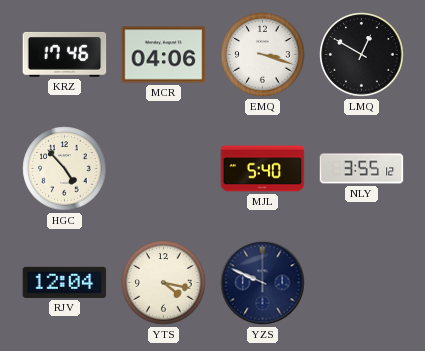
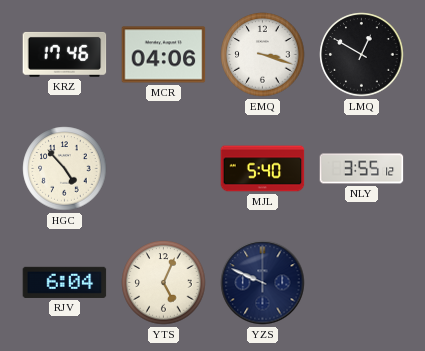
RJV: 12:04 -> 6:04 (65, 282)
YTS: 4:17 -> 5:04 (164, 283)
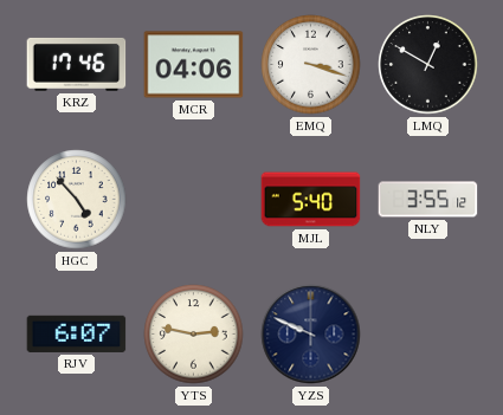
RJV: 6:04 -> 6:07 (77, 333)
YTS: 5:04 -> 2:47 (194, 335)
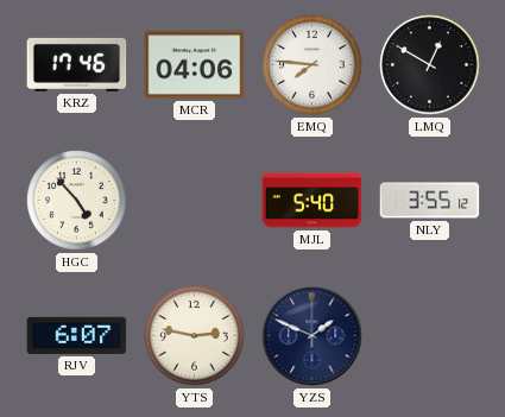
EMQ: 3:18 -> 7:46 (313, 65)
YZS: 9:49 -> 1:49 (313, 336)
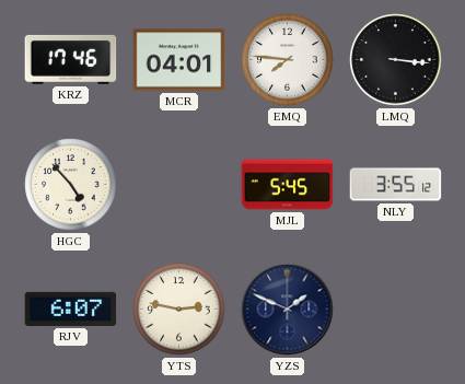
MCR: 04:06 -> 04:01 (179, 60)
LMQ: 12:50 -> 3:16 (396, 60)
MJL: 5:40 -> 5:45 (288, 185)
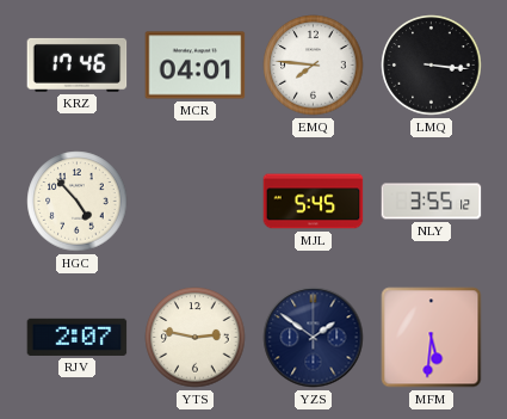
RJV: 6:07 -> 2:07 (78, 337)
YZS: 1:49 -> 1:51 (314, 338)
MFM: none -> 5:31 (432, 338)
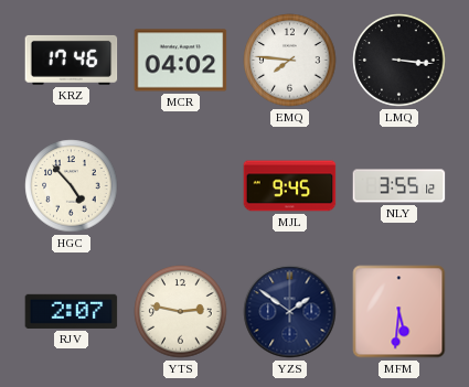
MCR: 04:01 -> 04:02 (181, 61)
MJL: 5:45 -> 9:45 (290, 186)
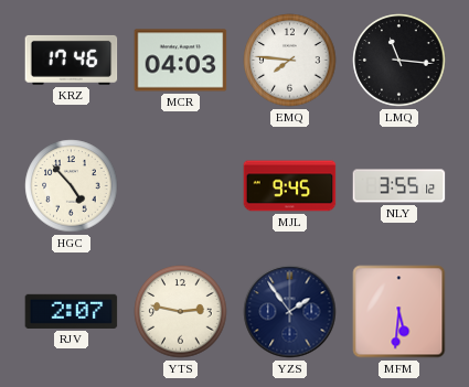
MCR: 04:02 -> 04:03 (181, 61)
LMQ: 3:16 -> 11:16 (399, 61)
YZS: 1:51 -> 1:54 (290, 312)
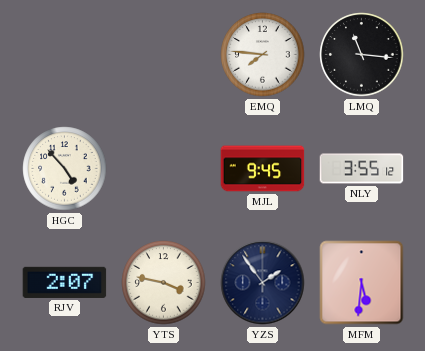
KRZ: 17:46 -> none (72, 60)
MCR: 04:03 -> none (181, 61)
YTS: 2:47 -> 3:47 (164, 283)
